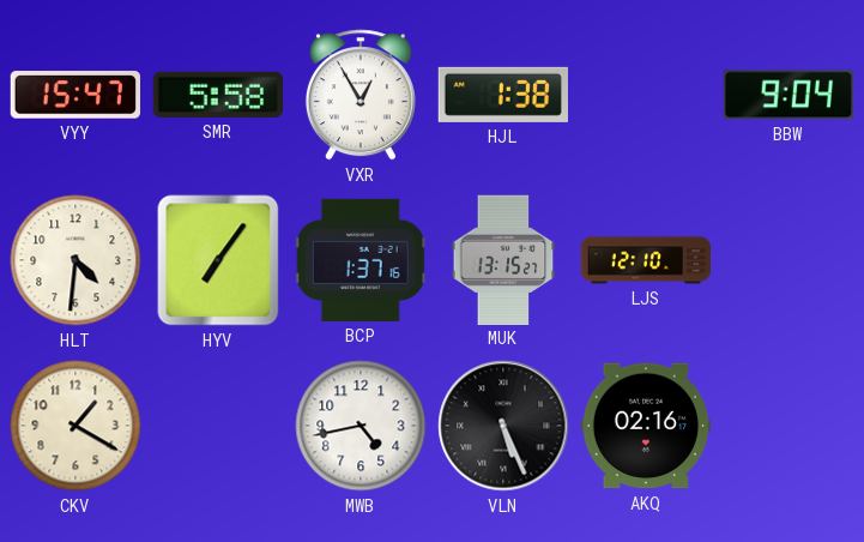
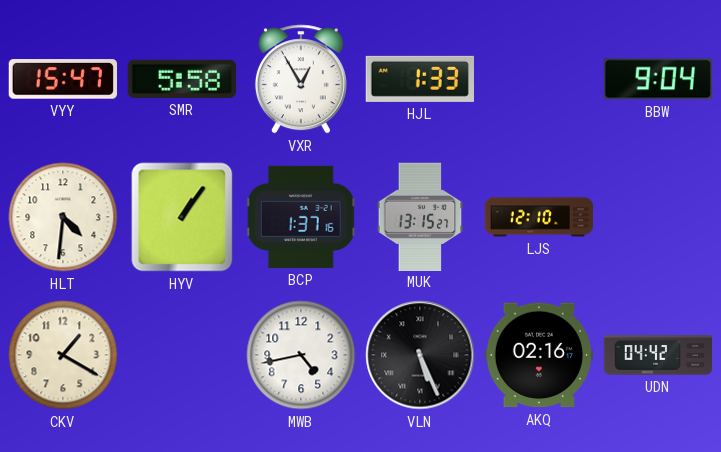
HJL: 1:38 -> 1:33 (419, 79)
HYV: 7:06 -> 1:06 (182, 217)
UDN: none -> 04:42 (658, 355)
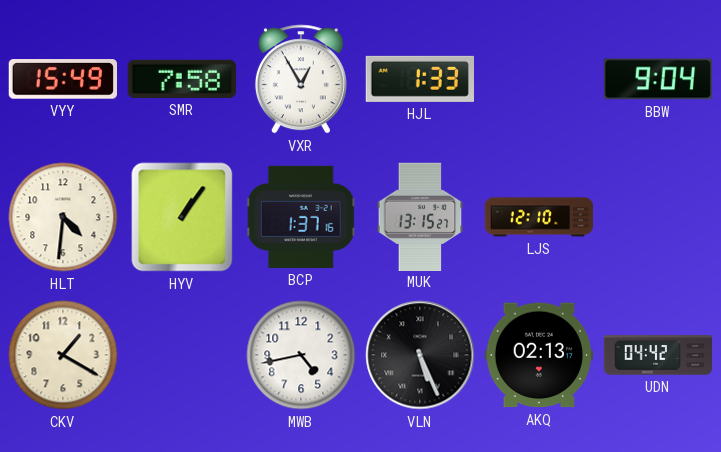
VYY: 15:47 -> 15:49 (62, 79)
SMR: 5:58 -> 7:58 (182, 79)
AKQ: 02:16 -> 02:13 (538, 355)
